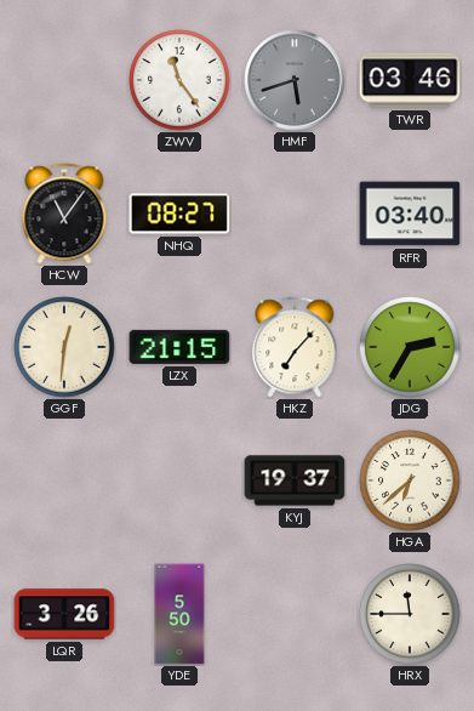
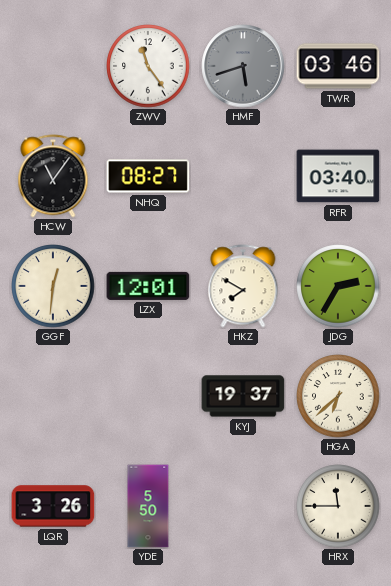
LZX: 21:15 -> 12:01 (148, 286)
HKZ: 7:07 -> 7:50 (243, 286)
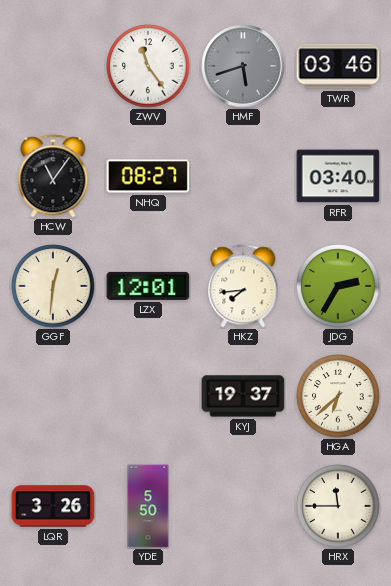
HKZ: 7:50 -> 7:44 (243, 286)
